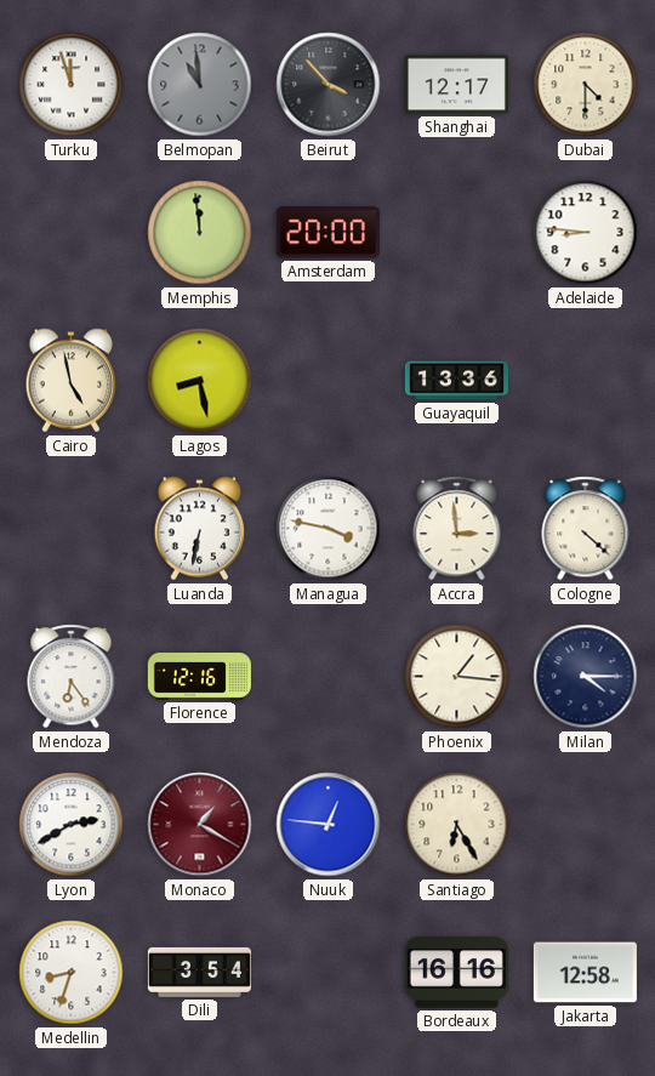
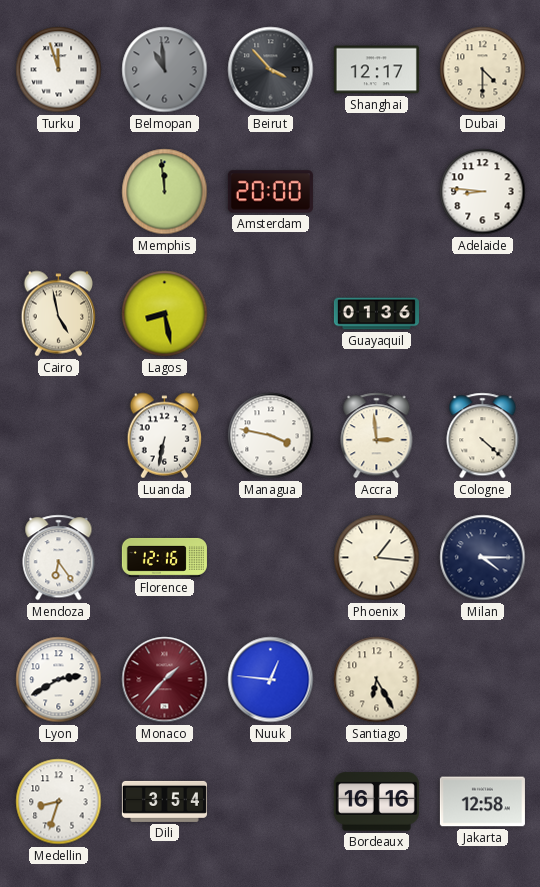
Guayaquil: 13:36 -> 01:36 (376, 314)
Monaco: 1:20 -> 1:37 (165, 680)
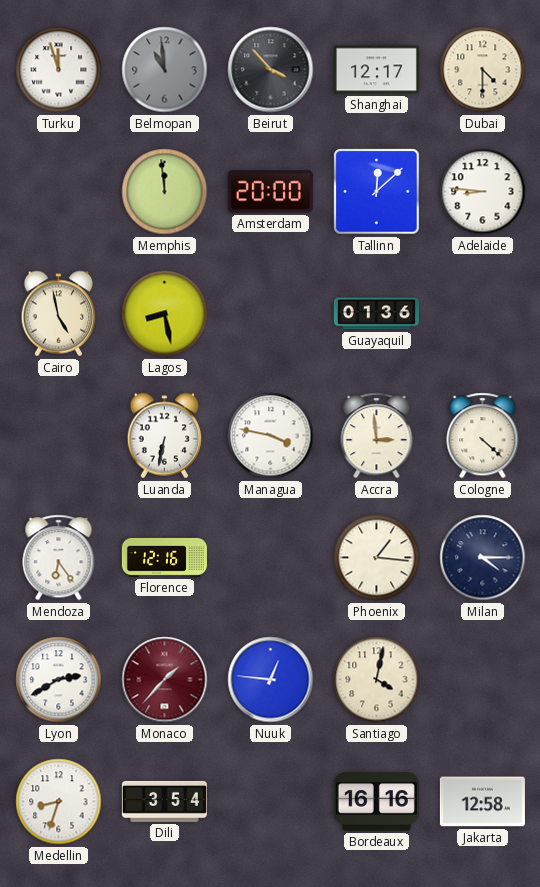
Tallinn: none -> 12:08 (377, 192)
Santiago: 6:25 -> 4:02 (377, 680)
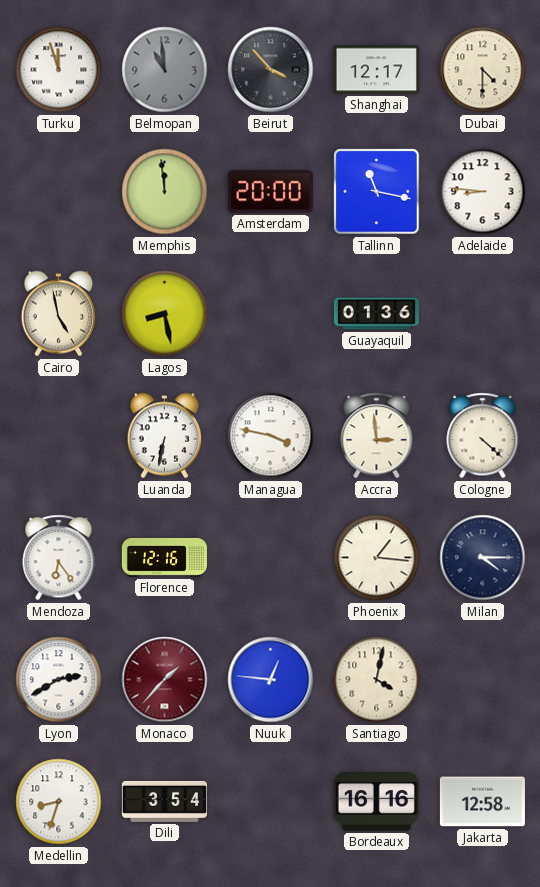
Tallinn: 12:08 -> 11:17 (377, 192)
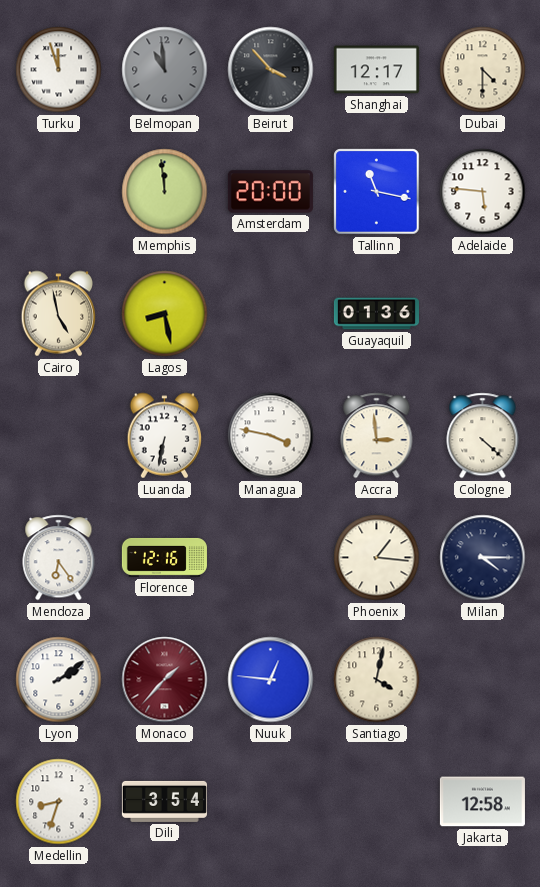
Adelaide: 8:46 -> 5:46 (483, 192)
Lyon: 2:40 -> 2:09 (59, 680)
Bordeaux: 16:16 -> none (376, 802)
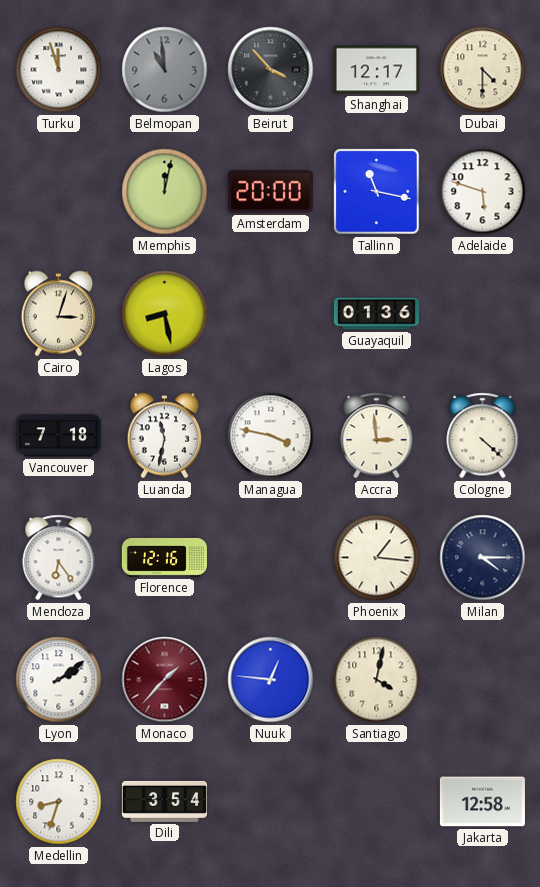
Memphis: 11:59 -> 12:02 (165, 192)
Adelaide: 5:46 -> 5:48 (483, 192)
Cairo: 4:58 -> 3:03 (59, 314)
Vancouver: none -> 7:18 (58, 436)
Luanda: 6:32 -> 11:32 (165, 436)
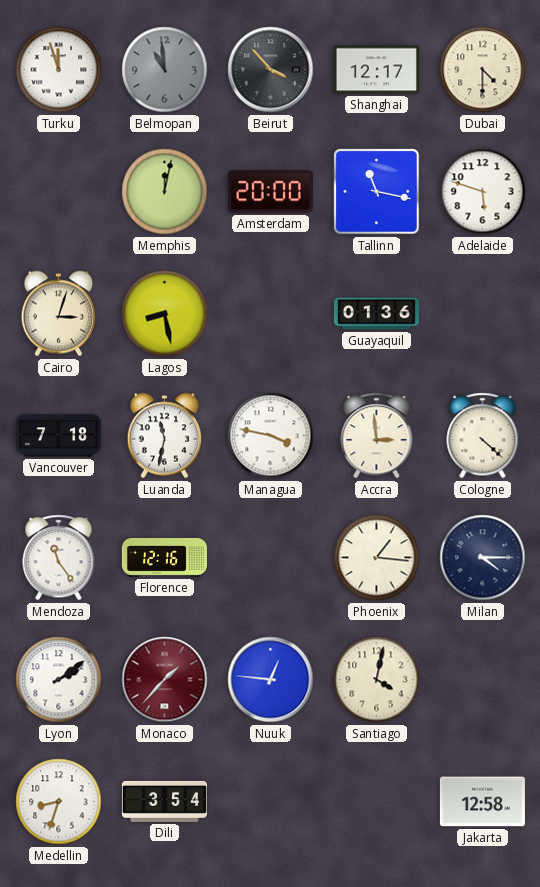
Mendoza: 6:24 -> 11:24 (59, 558)
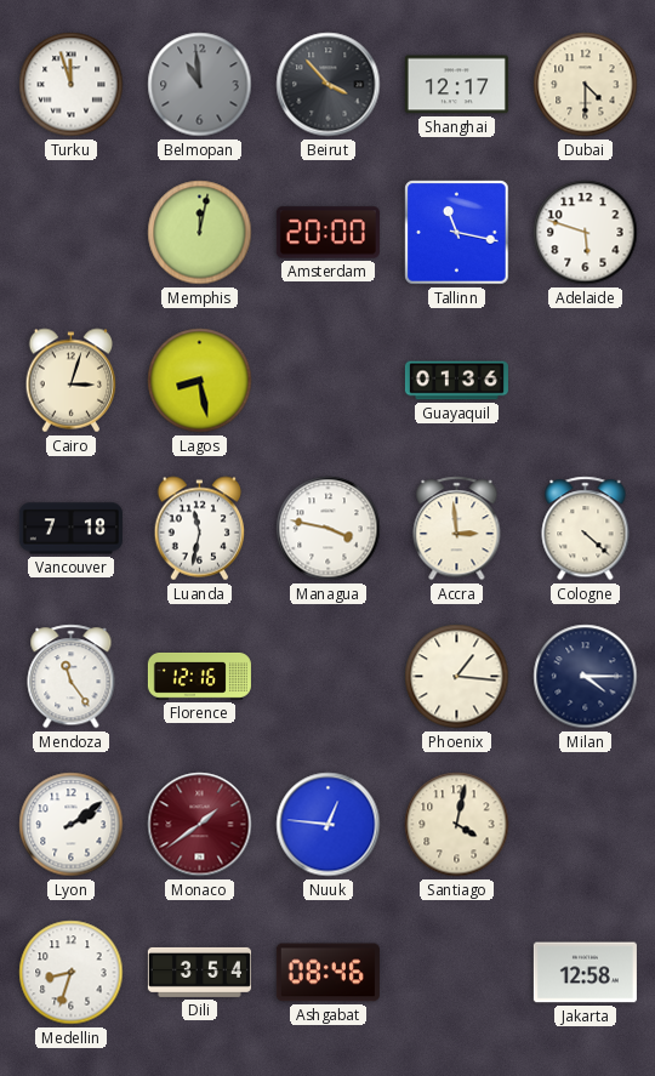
Monaco: 1:37 -> 1:39 (200, 825)
Ashgabat: none -> 08:46 (327, 973)
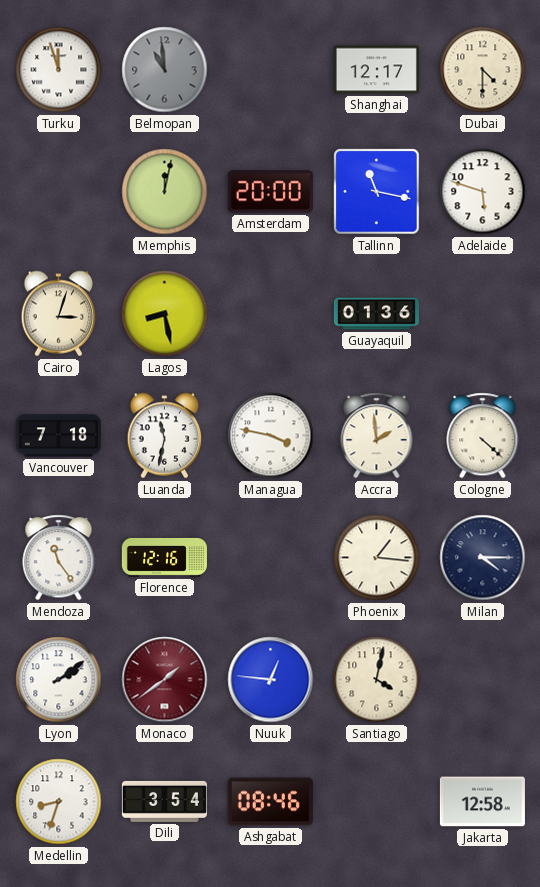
Beirut: 3:53 -> none (329, 85)
Accra: 2:59 -> 1:59 (377, 436)
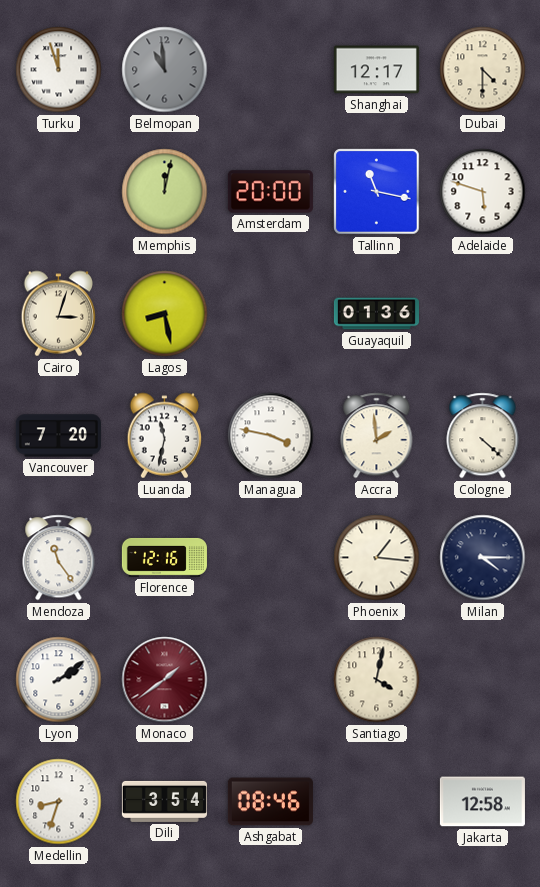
Vancouver: 7:18 -> 7:20 (58, 436)
Nuuk: 12:46 -> none (271, 680)
